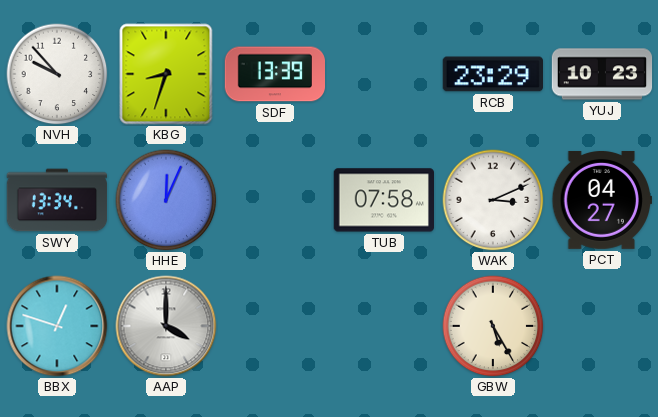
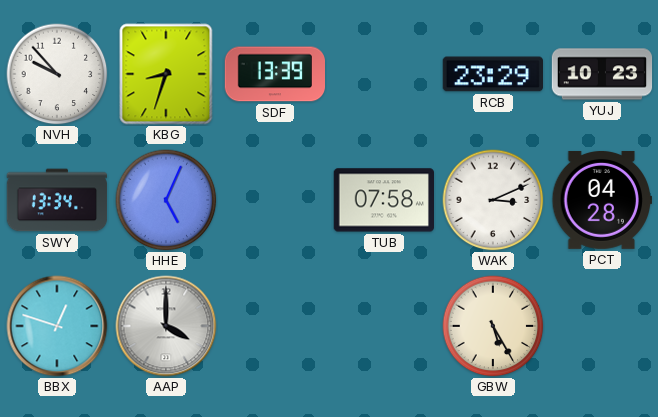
HHE: 12:04 -> 5:04 (166, 200)
PCT: 04:27 -> 04:28 (601, 200)
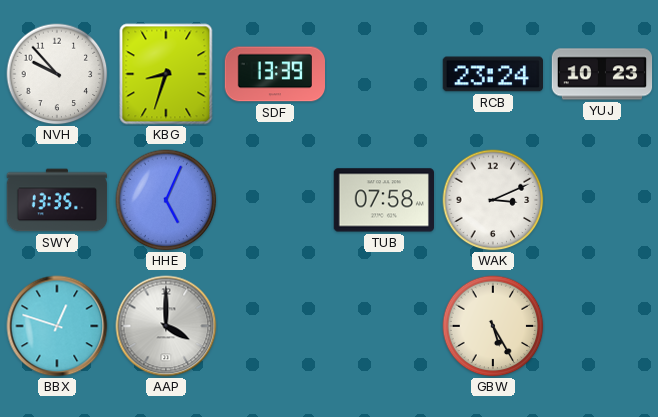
RCB: 23:29 -> 23:24 (492, 74)
SWY: 13:34 -> 13:35 (57, 200)
PCT: 04:28 -> none (601, 200)
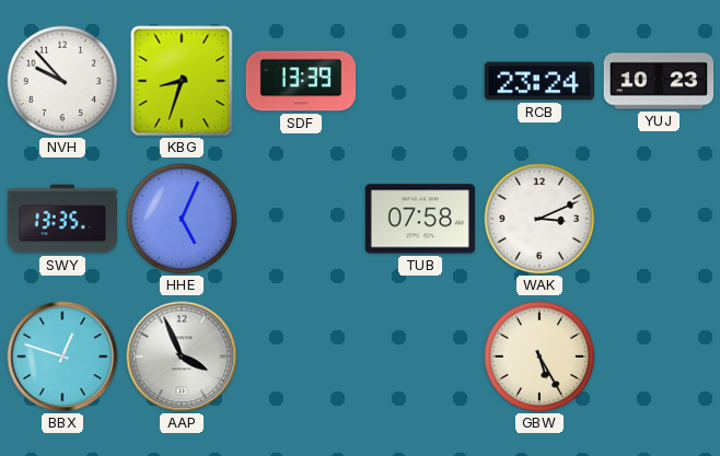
AAP: 4:00 -> 3:56 (182, 356)
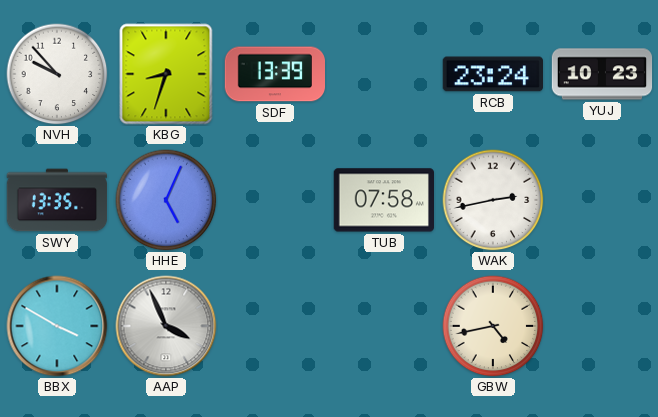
WAK: 3:11 -> 2:43 (493, 200)
BBX: 12:48 -> 3:50 (57, 326)
GBW: 5:25 -> 4:43 (493, 326)
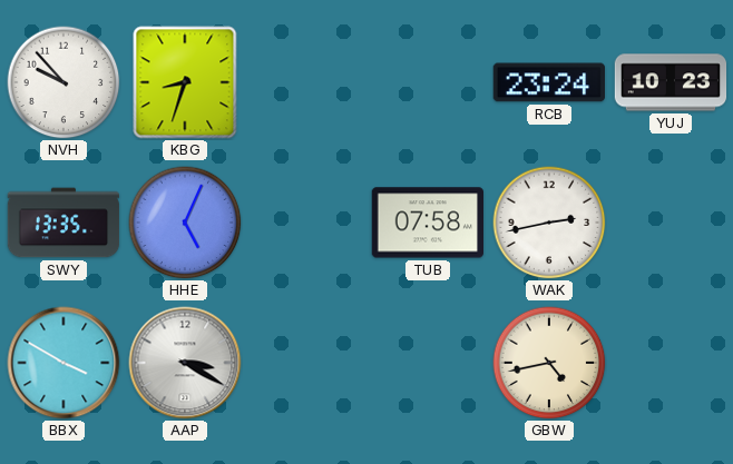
SDF: 13:39 -> none (274, 74)
AAP: 3:56 -> 3:20 (185, 363)
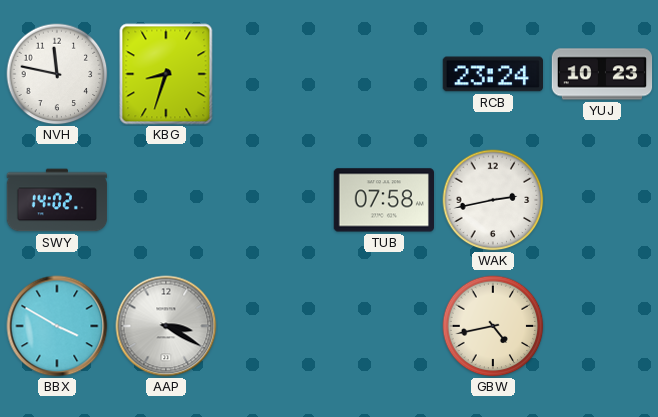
NVH: 9:53 -> 11:47 (57, 74)
SWY: 13:35 -> 14:02 (57, 200)
HHE: 5:04 -> none (185, 223)
